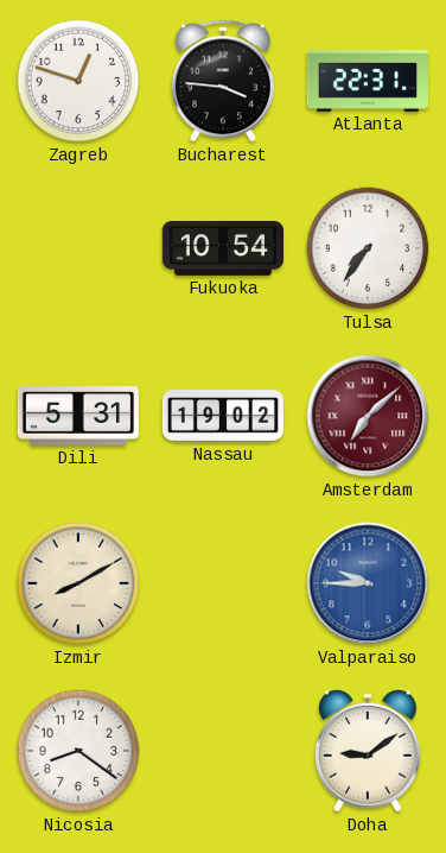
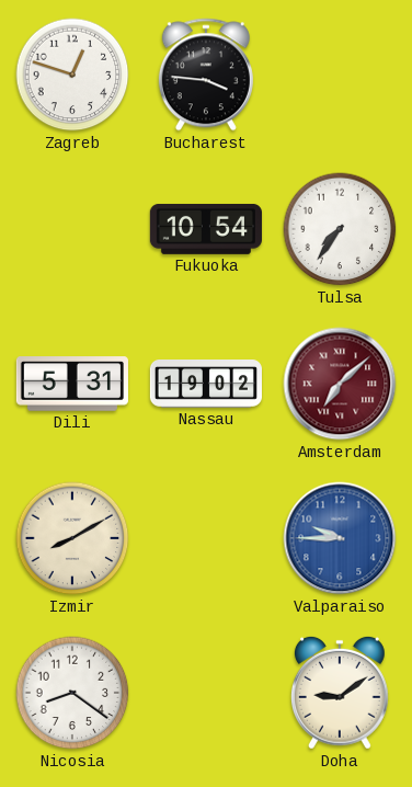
Atlanta: 22:31 -> none (368, 81)
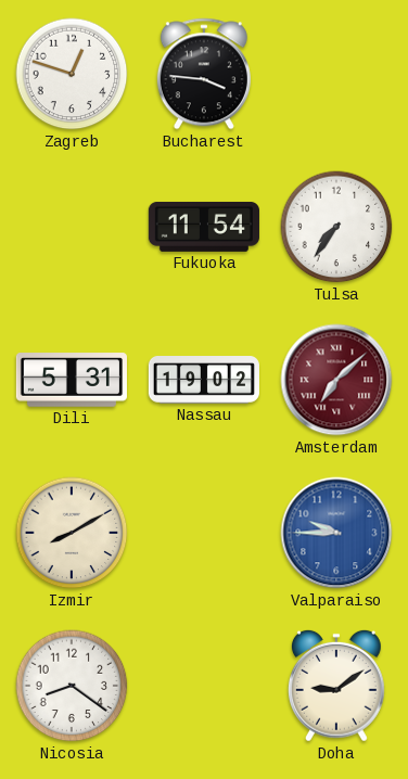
Fukuoka: 10:54 -> 11:54 (204, 227)
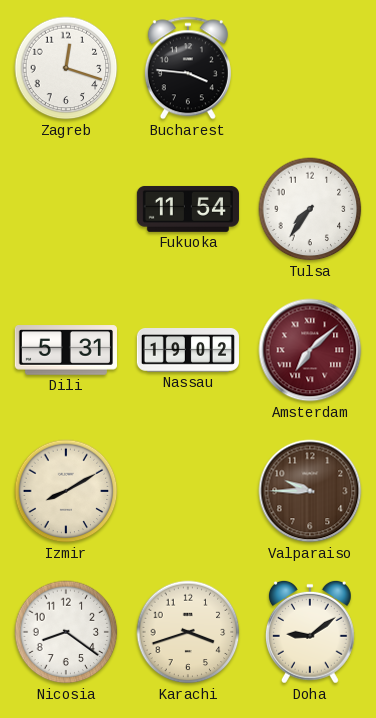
Zagreb: 12:48 -> 12:18 (66, 68)
Valparaiso dial: blue -> brown (310, 491)
Karachi: none -> 3:42 (188, 632)
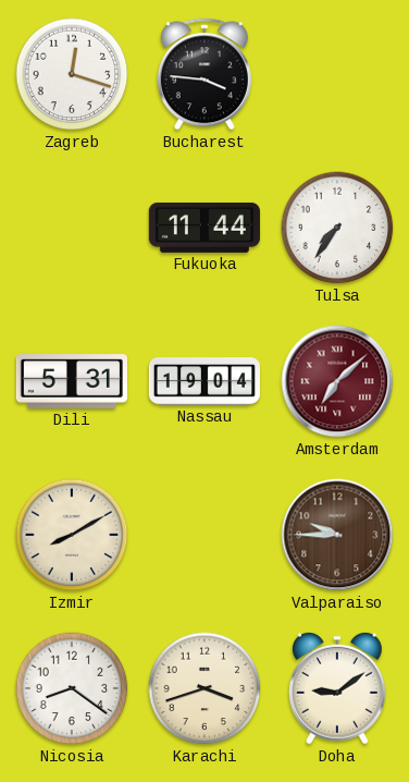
Fukuoka: 11:54 -> 11:44 (205, 228)
Nassau: 19:02 -> 19:04 (205, 381)
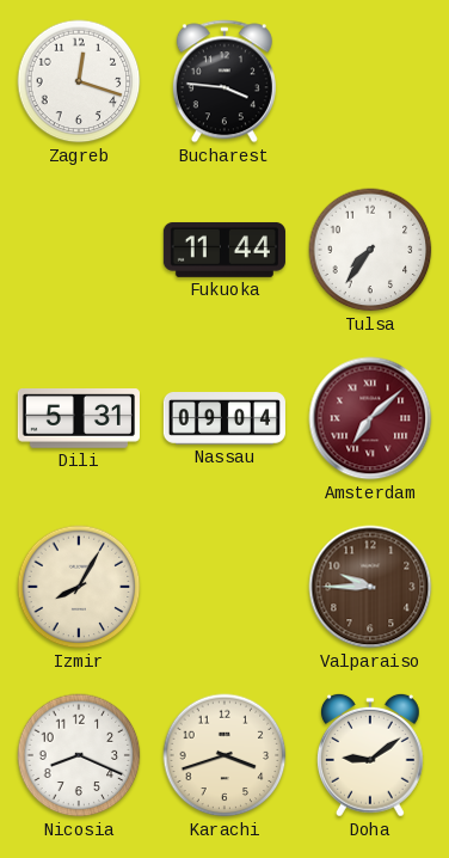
Nassau: 19:04 -> 09:04 (224, 418)
Izmir: 8:10 -> 8:05 (79, 587)
Nicosia: 8:21 -> 8:19 (79, 755)
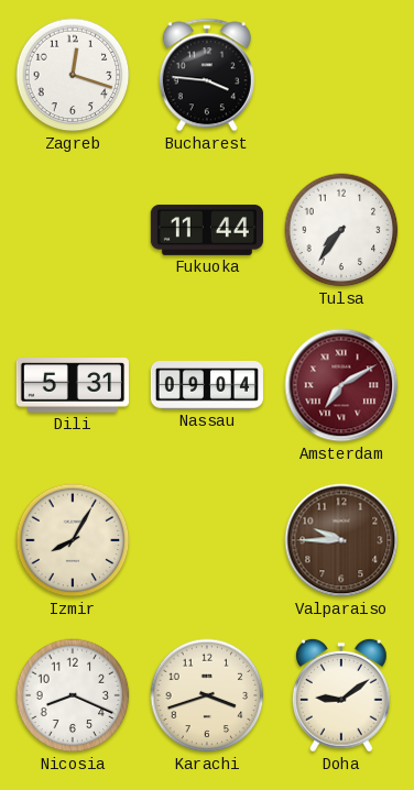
Amsterdam: 7:08 -> 7:10 (341, 385)
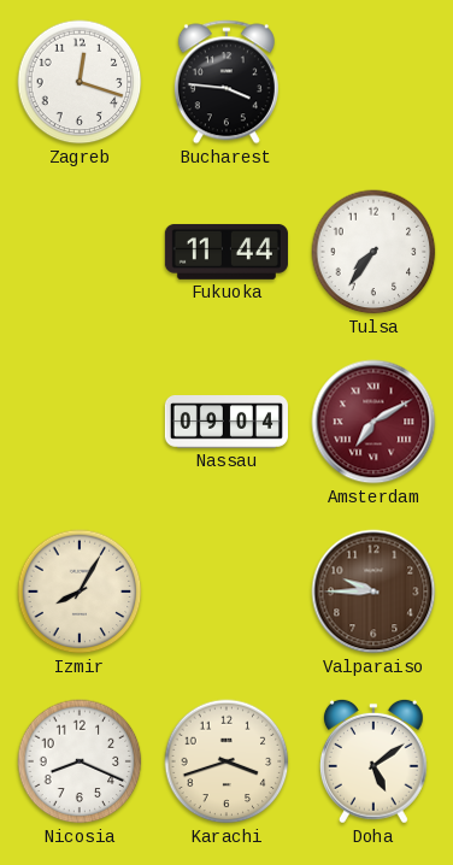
Dili: 5:31 -> none (73, 385)
Doha: 9:09 -> 5:09 (373, 761)
